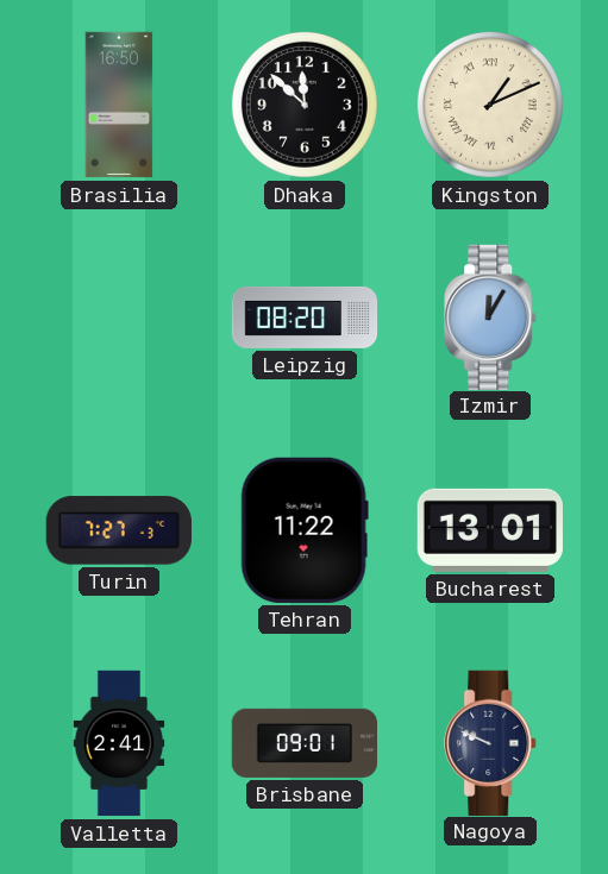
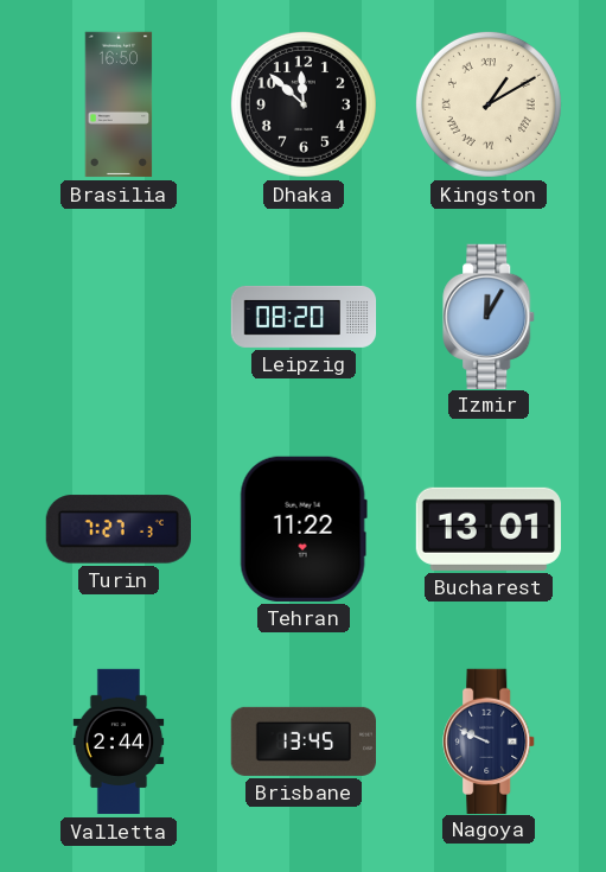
Kingston: 1:11 -> 1:10 (489, 104)
Valletta: 2:41 -> 2:44 (119, 741)
Brisbane: 09:01 -> 13:45 (302, 741)
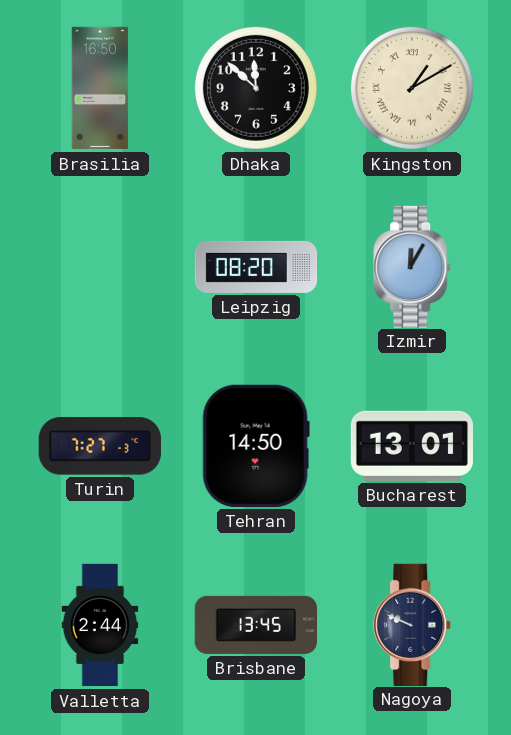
Tehran: 11:22 -> 14:50 (256, 446)
